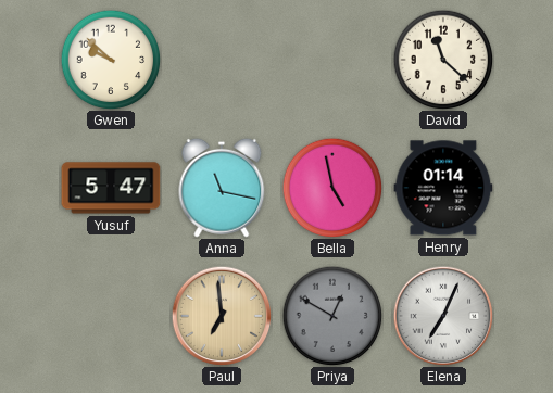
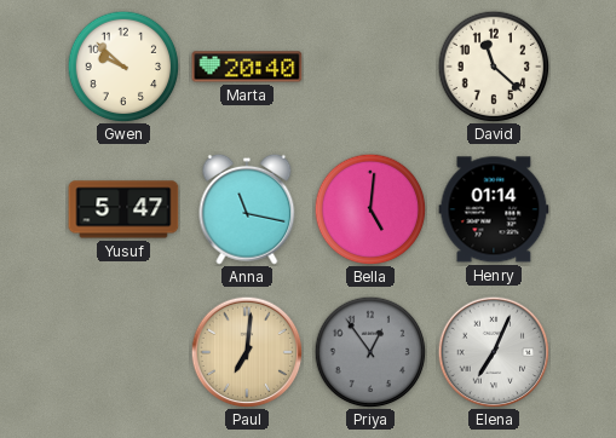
Marta: none -> 20:40 (247, 67)
Bella: 4:58 -> 5:01 (370, 209)
Paul: 6:59 -> 7:01 (247, 352)
Priya: 12:50 -> 12:54 (370, 352)
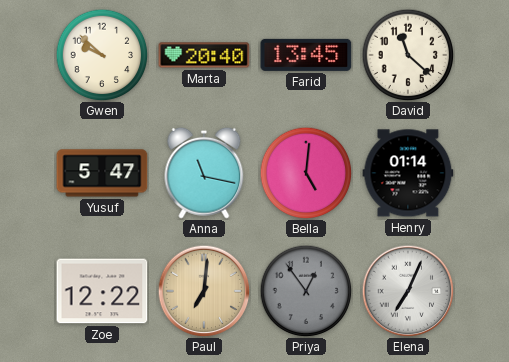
Farid: none -> 13:45 (306, 55)
Zoe: none -> 12:22 (102, 291)
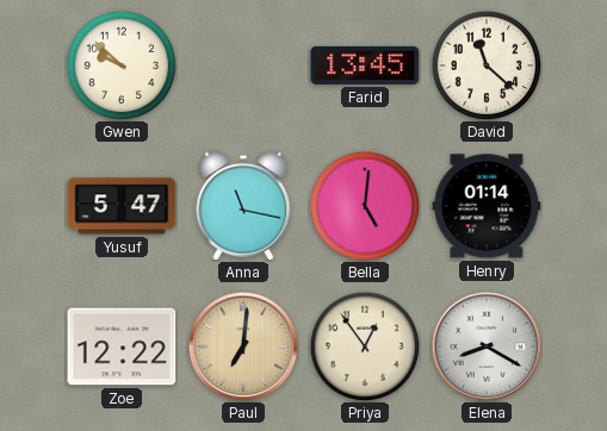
Marta: 20:40 -> none (204, 55)
Priya dial: grey -> cream (365, 346)
Elena: 7:04 -> 8:20 (487, 346)
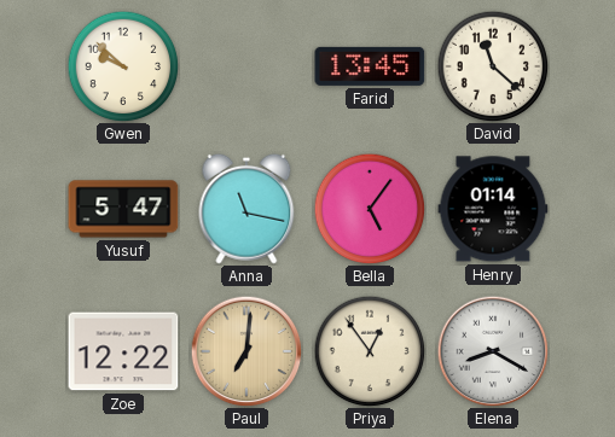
Bella: 5:01 -> 5:06 (370, 209)
